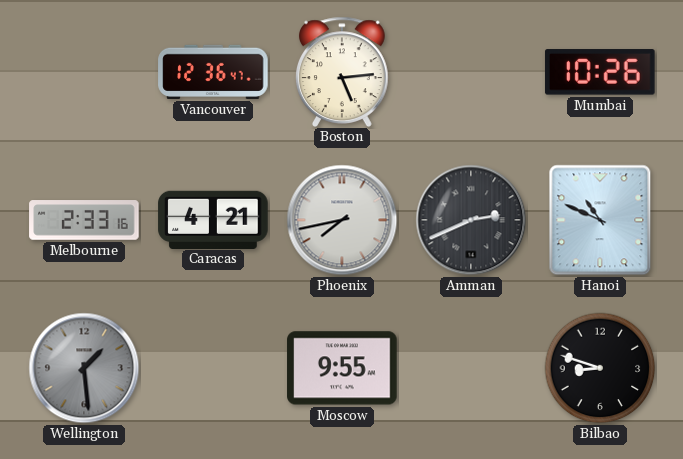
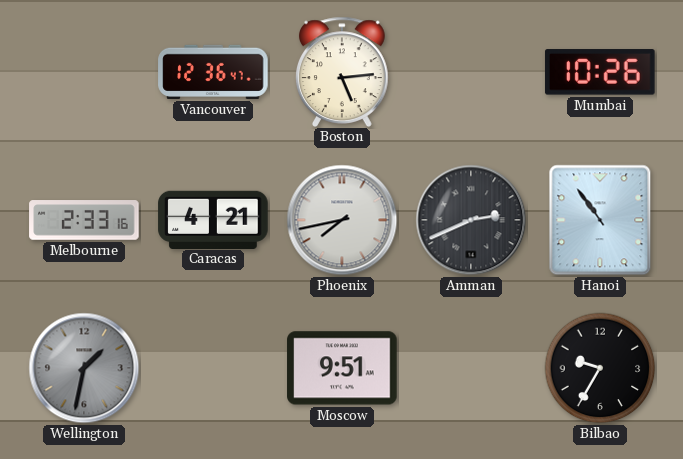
Hanoi: 10:49 -> 10:54 (600, 220)
Wellington: 1:29 -> 1:32 (84, 368)
Moscow: 9:55 -> 9:51 (342, 368)
Bilbao: 8:48 -> 9:35 (600, 368)
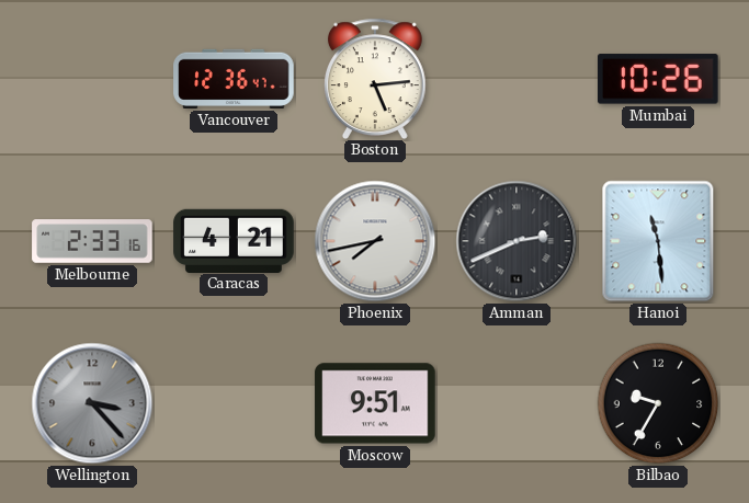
Hanoi: 10:54 -> 11:29 (658, 241)
Wellington: 1:32 -> 3:23 (92, 403)
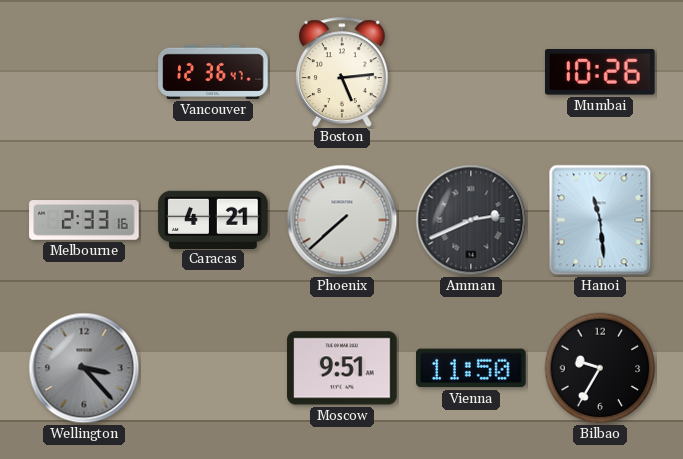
Phoenix: 7:43 -> 7:38 (342, 220)
Vienna: none -> 11:50 (471, 368)
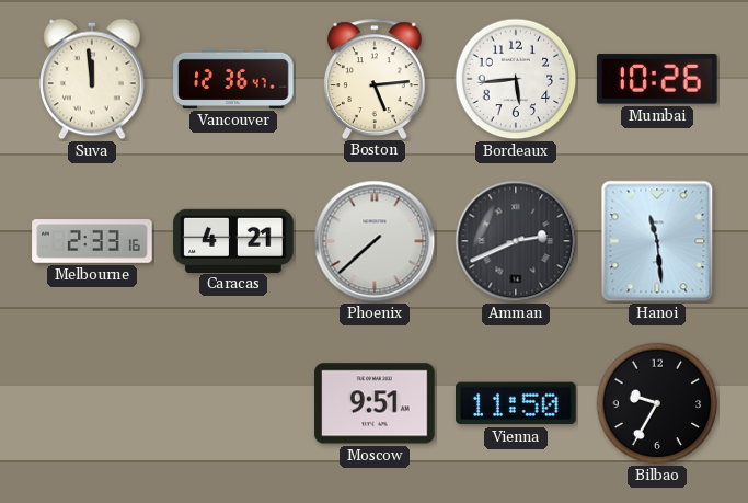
Suva: none -> 11:59 (93, 79)
Bordeaux: none -> 5:44 (516, 79)
Wellington: 3:23 -> none (84, 368)
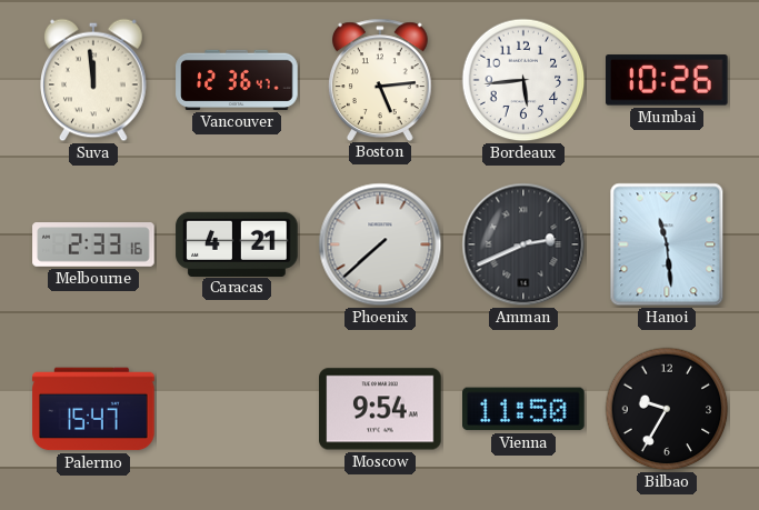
Palermo: none -> 15:47 (93, 409)
Moscow: 9:51 -> 9:54 (380, 409)
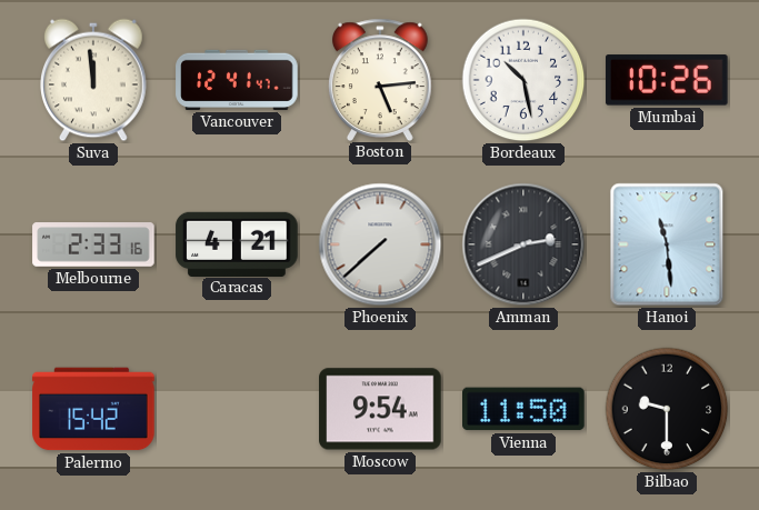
Vancouver: 12:36 -> 12:41 (237, 80)
Bordeaux: 5:44 -> 10:28 (523, 80)
Palermo: 15:47 -> 15:42 (93, 409)
Bilbao: 9:35 -> 9:30 (667, 409)
